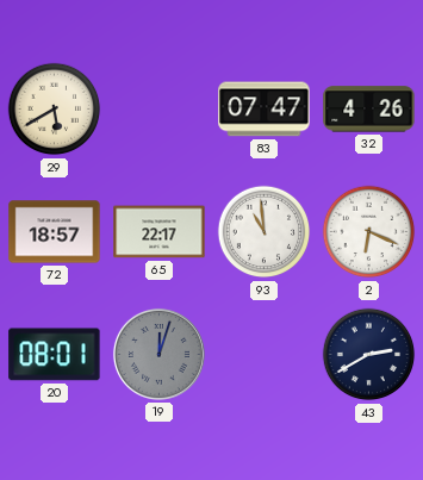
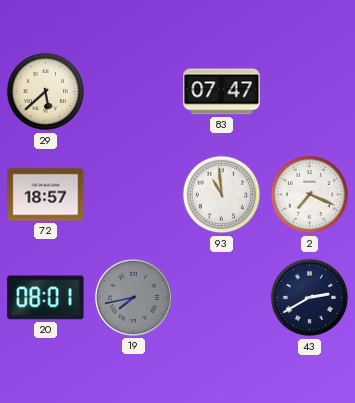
29: 5:40 -> 5:38 (46, 92)
32: 4:26 -> none (369, 110)
65: 22:17 -> none (160, 232)
2: 6:19 -> 7:19 (310, 195)
19: 12:03 -> 7:43 (133, 297)
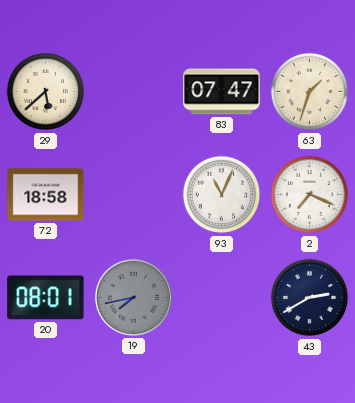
63: none -> 1:33 (310, 92)
72: 18:57 -> 18:58 (46, 195)
93: 10:59 -> 11:04 (222, 195)
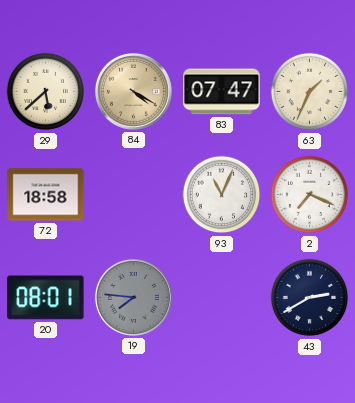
84: none -> 4:20 (133, 91)
63: 1:33 -> 1:34 (310, 92)
19: 7:43 -> 7:46 (133, 297)
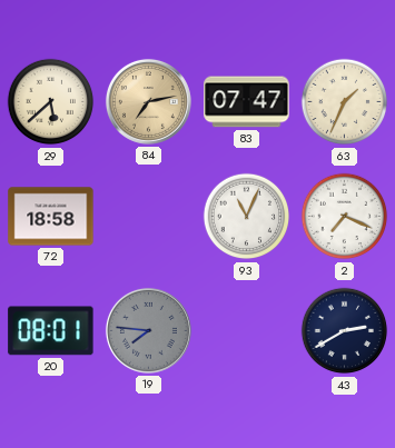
84: 4:20 -> 7:13 (148, 101)
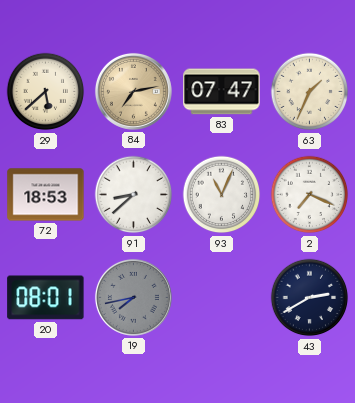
72: 18:58 -> 18:53 (46, 195)
91: none -> 8:38 (134, 195)
19: 7:46 -> 7:43 (133, 297)
